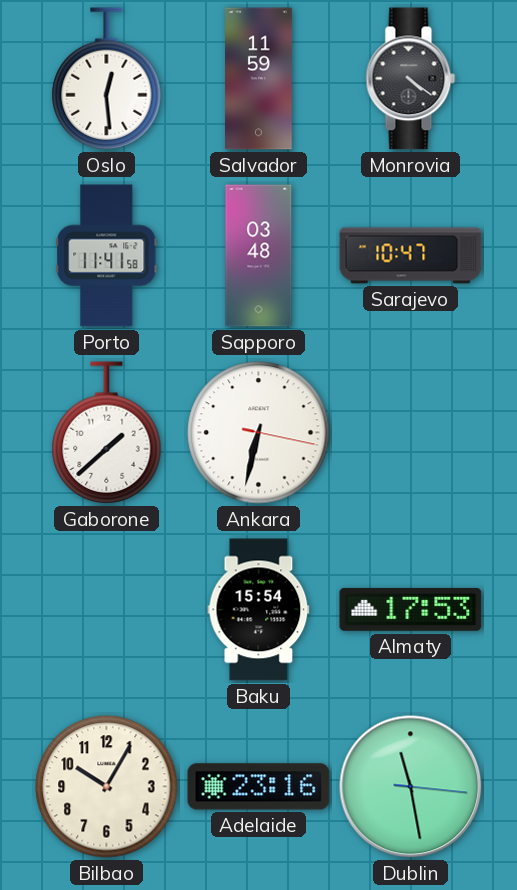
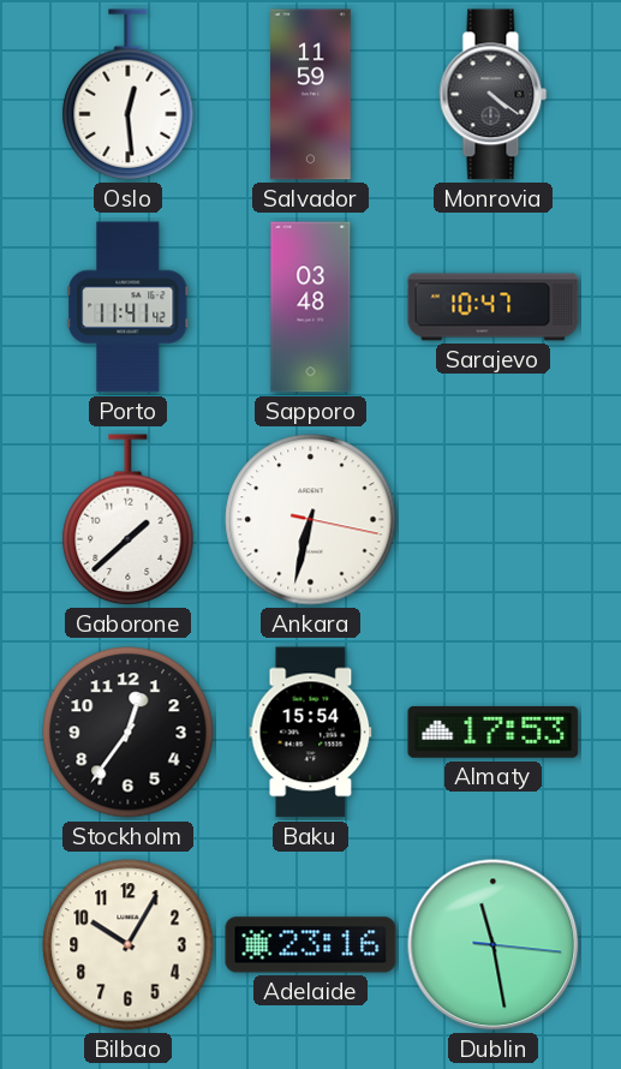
Porto: 11:41:58 -> 11:41:42 (129, 307)
Stockholm: none -> 12:36 (129, 733)
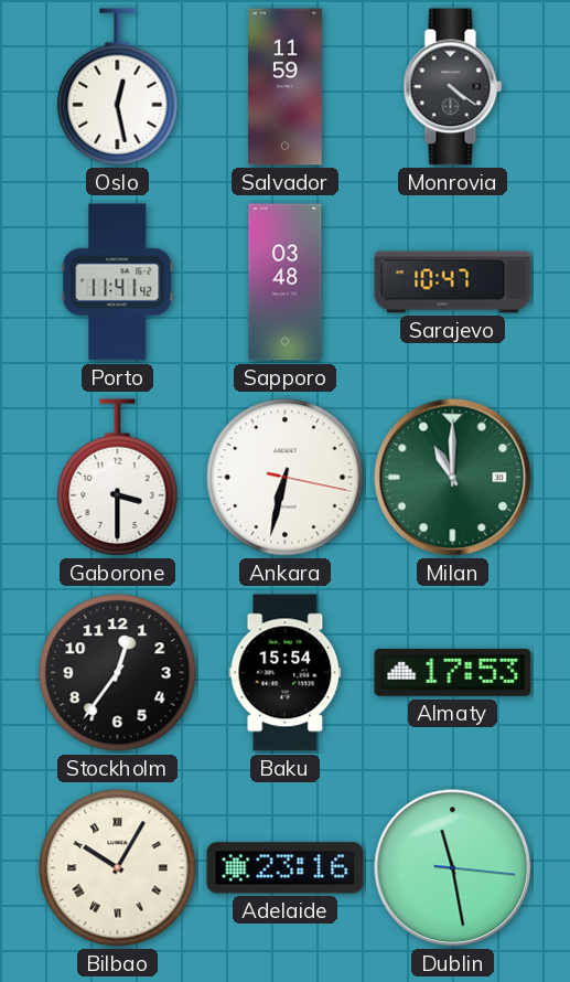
Oslo: 12:29 -> 12:28 (118, 87)
Gaborone: 1:38 -> 3:30 (118, 478)
Milan: none -> 11:00 (453, 478)
Bilbao numerals: Arabic -> Roman (118, 868)
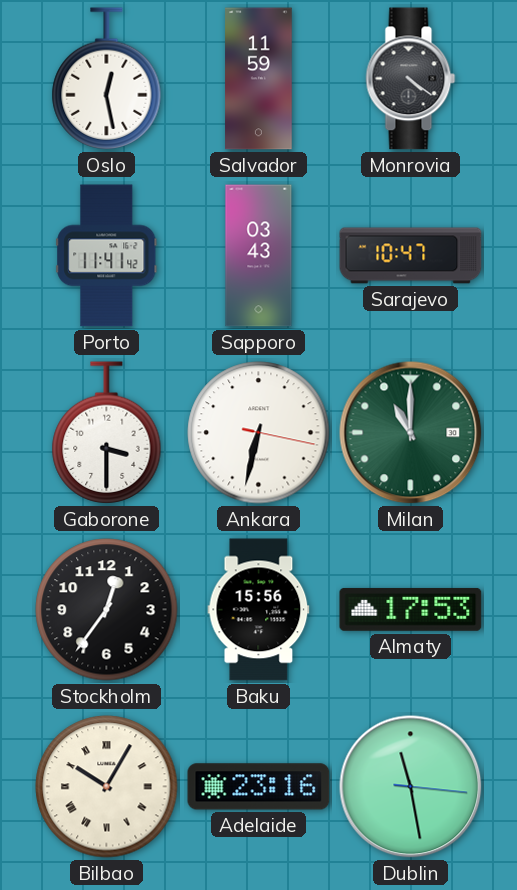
Sapporo: 03:48 -> 03:43 (259, 256)
Baku: 15:54 -> 15:56 (259, 610)
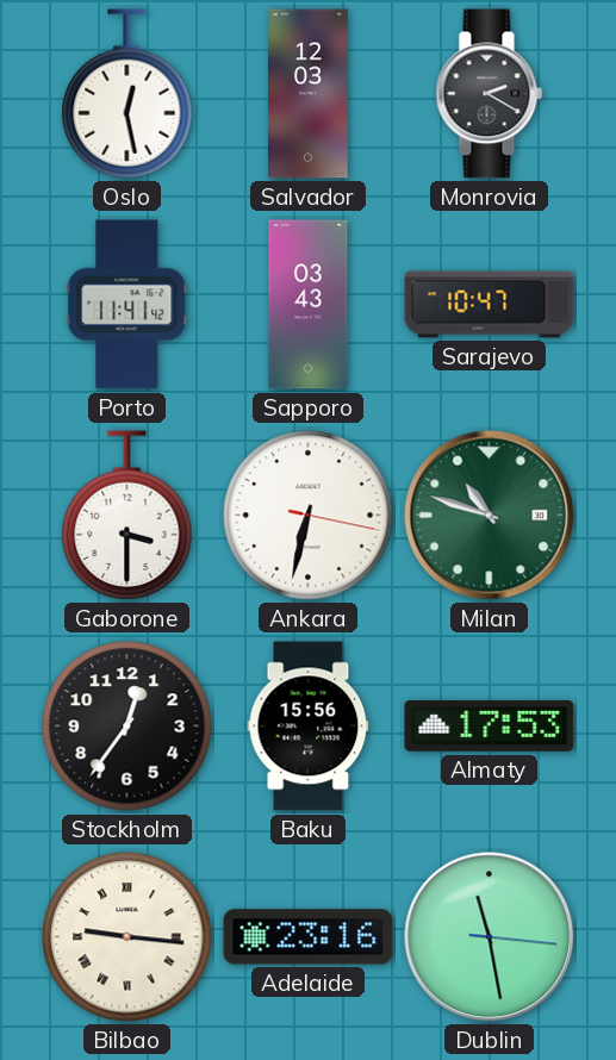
Salvador: 11:59 -> 12:03 (309, 94)
Monrovia: 4:21 -> 2:20 (490, 94)
Milan: 11:00 -> 10:48 (490, 516)
Bilbao: 10:05 -> 9:16 (127, 937)
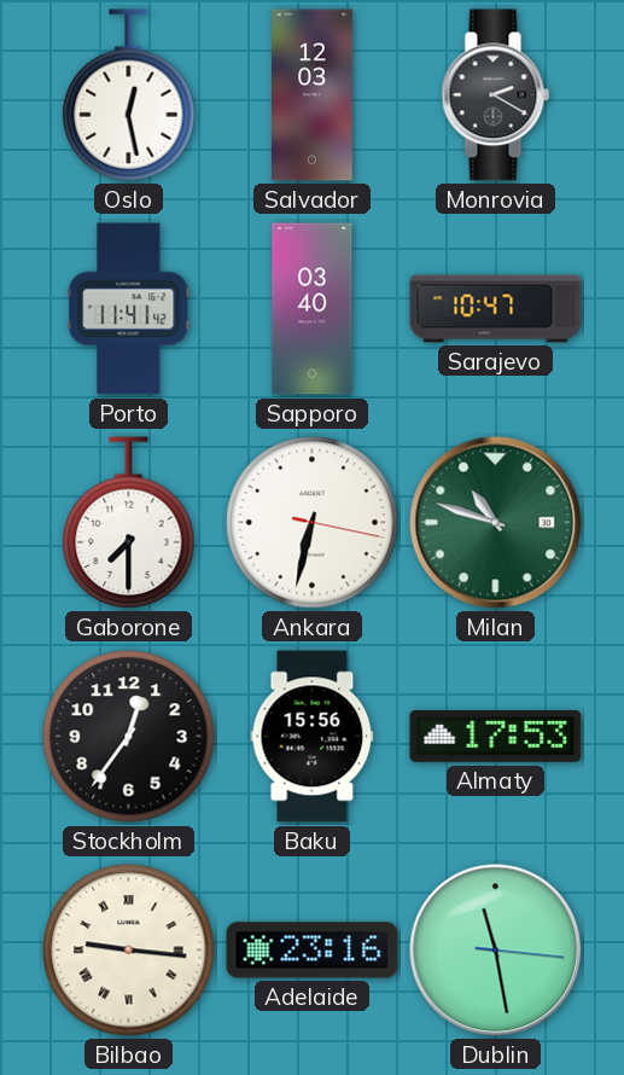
Sapporo: 03:43 -> 03:40 (313, 309)
Gaborone: 3:30 -> 7:30 (129, 523)
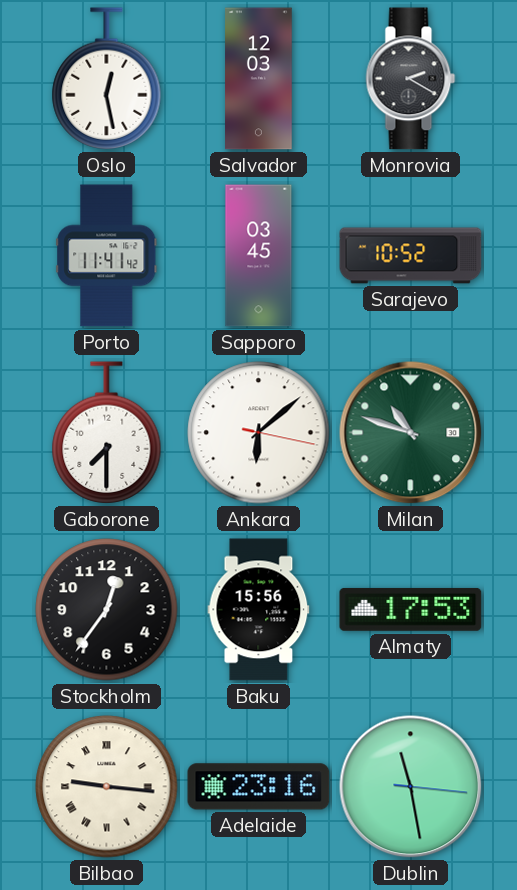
Sapporo: 03:40 -> 03:45 (259, 256)
Sarajevo: 10:47 -> 10:52 (411, 256)
Ankara: 6:32 -> 6:08 (259, 433)
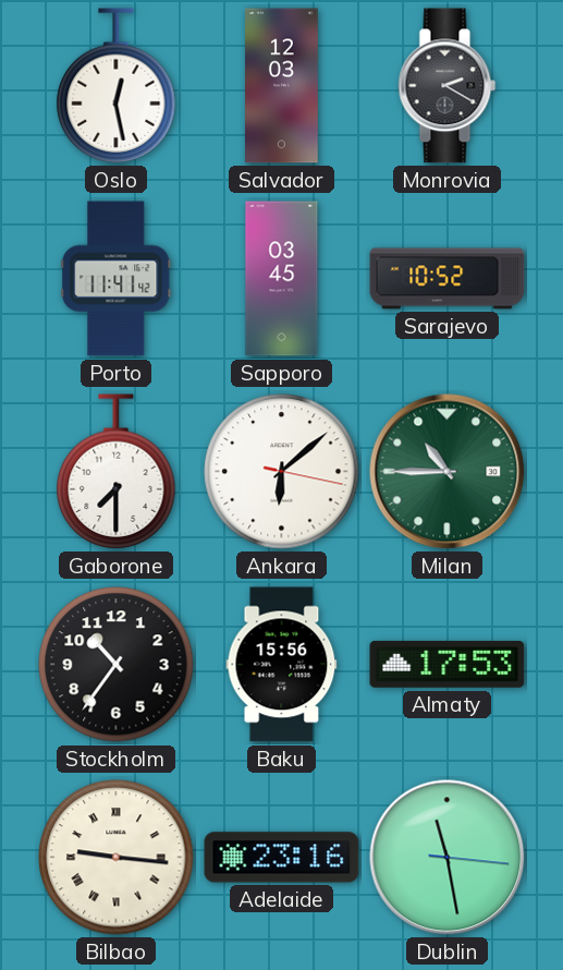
Milan: 10:48 -> 10:45 (448, 472)
Stockholm: 12:36 -> 10:36 (117, 665)
